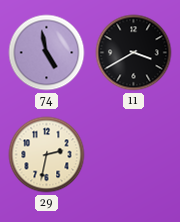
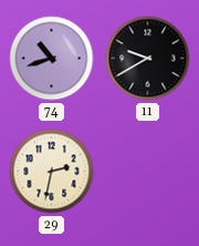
74: 4:58 -> 10:42 (52, 59)
11: 3:40 -> 9:40 (148, 59)
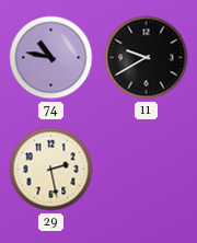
74: 10:42 -> 10:47 (51, 58)
29: 2:32 -> 2:28 (51, 170)
